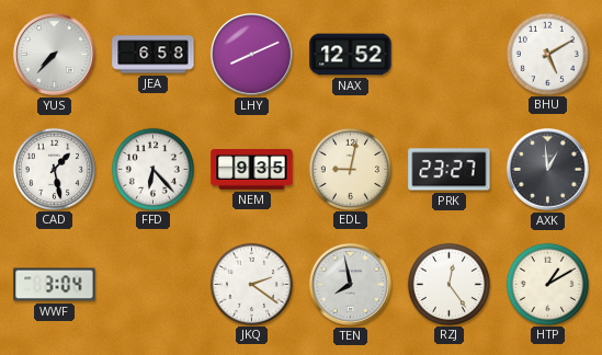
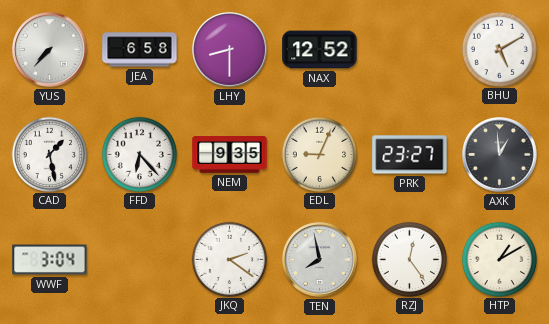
LHY: 8:11 -> 8:30 (230, 50)
EDL: 9:02 -> 9:04 (319, 154)
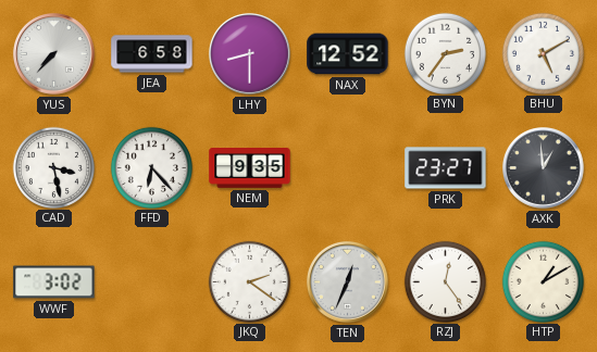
BYN: none -> 2:36 (445, 53)
CAD: 1:28 -> 3:28 (53, 167)
EDL: 9:04 -> none (319, 154)
WWF: 3:04 -> 3:02 (54, 282)
TEN: 7:58 -> 12:34 (348, 282)
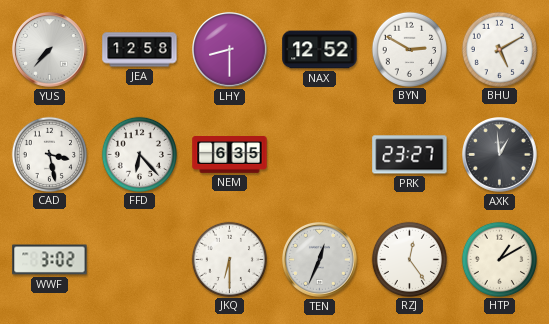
JEA: 6:58 -> 12:58 (140, 50)
BYN: 2:36 -> 2:50 (409, 49)
NEM: 9:35 -> 6:35 (230, 155)
JKQ: 2:21 -> 6:30 (229, 259)
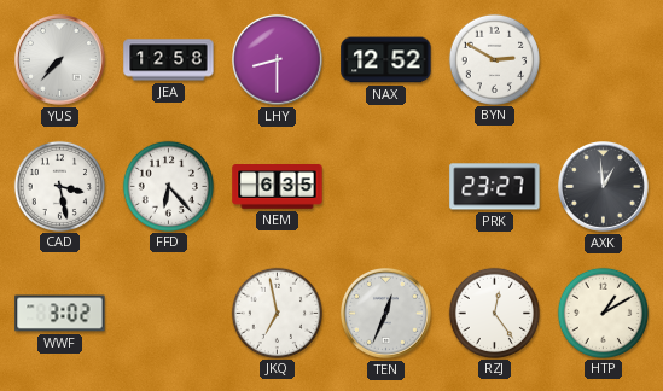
BHU: 5:10 -> none (499, 49)
JKQ: 6:30 -> 6:58 (277, 313)
